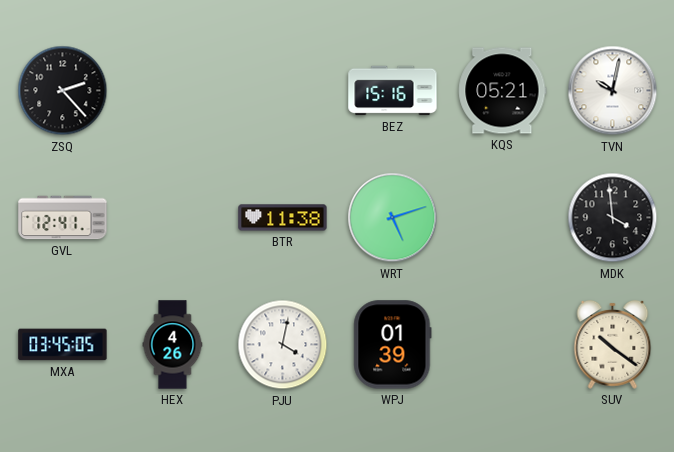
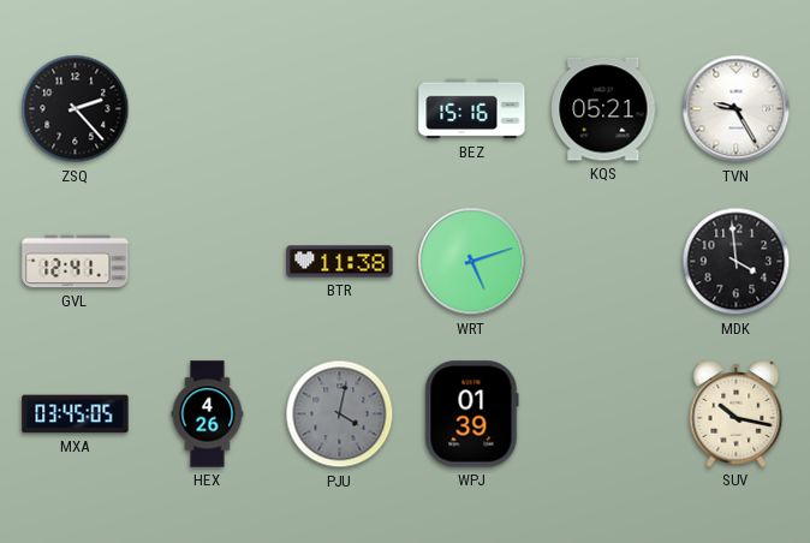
TVN: 10:02 -> 9:25 (737, 109)
PJU dial: white -> grey (340, 414)
SUV: 10:21 -> 10:17 (737, 413)
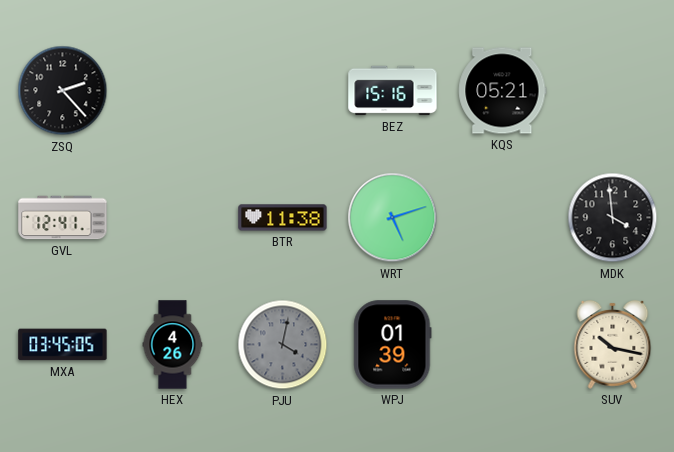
TVN: 9:25 -> none (737, 109)
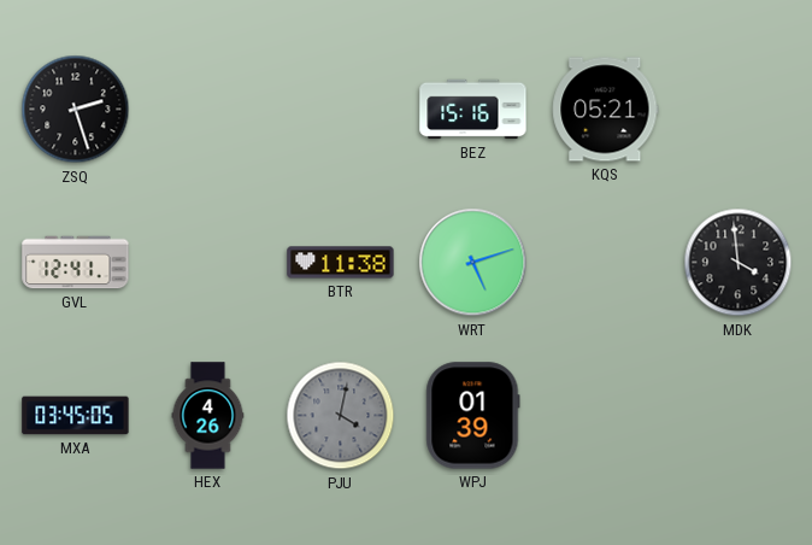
ZSQ: 2:23 -> 2:27 (76, 110)
SUV: 10:17 -> none (613, 344)
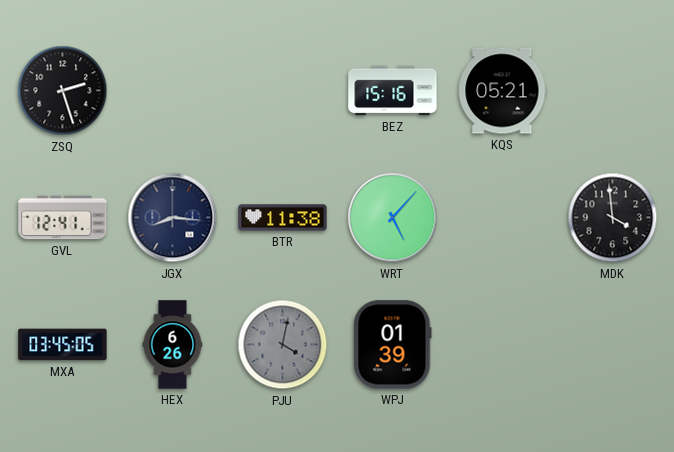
JGX: none -> 8:16 (173, 218)
WRT: 5:12 -> 5:07 (393, 218)
HEX: 4:26 -> 6:26 (173, 345)
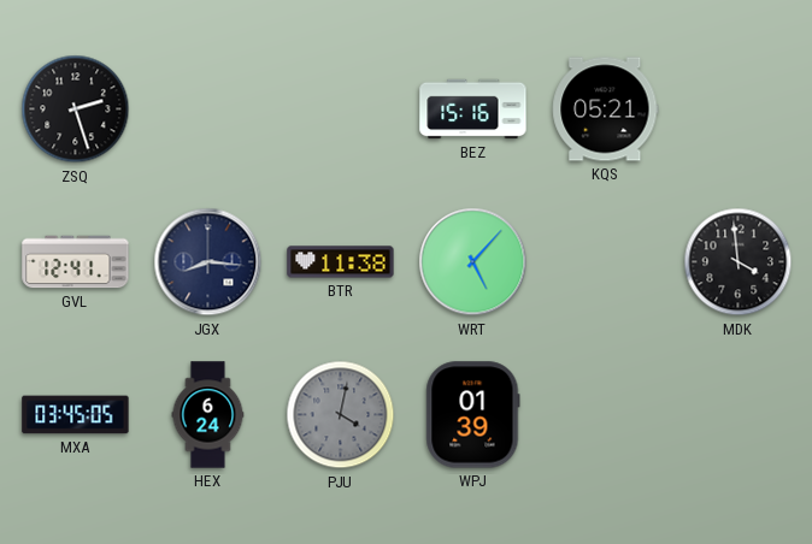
HEX: 6:26 -> 6:24 (208, 415)
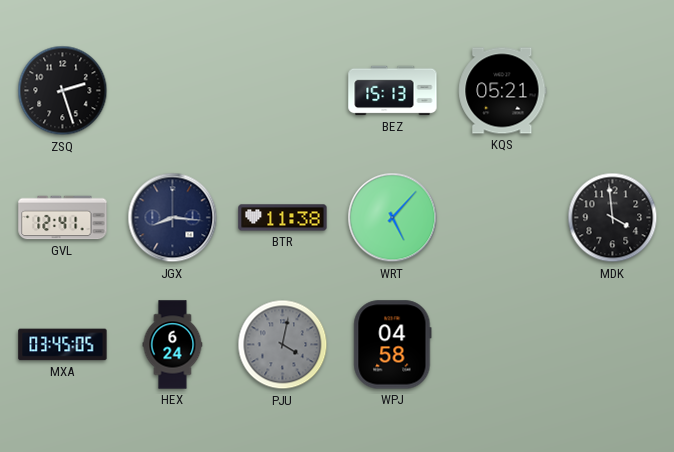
BEZ: 15:16 -> 15:13 (393, 91)
WPJ: 01:39 -> 04:58 (393, 345)
